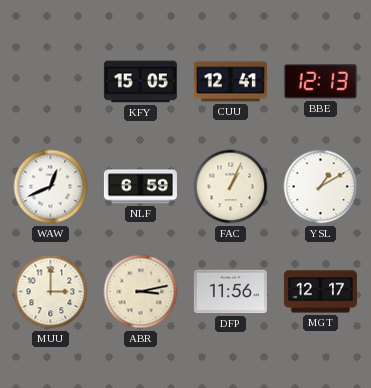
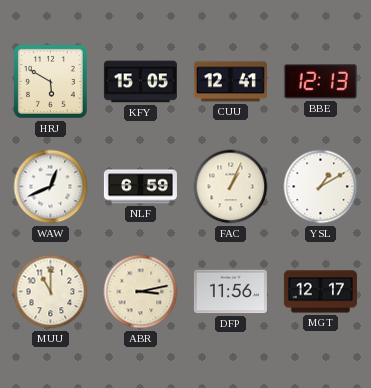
HRJ: none -> 5:50 (50, 81)
MUU: 3:00 -> 11:00 (51, 292)
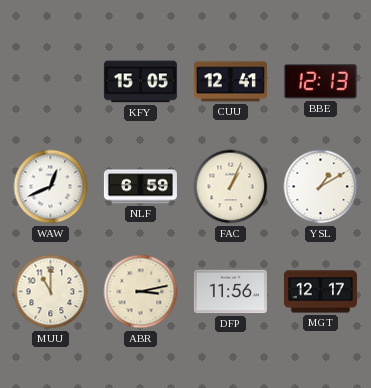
HRJ: 5:50 -> none (50, 81)
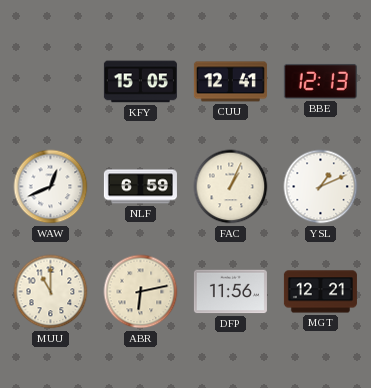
YSL: 1:10 -> 1:11 (321, 187)
ABR: 3:13 -> 6:13 (141, 292)
MGT: 12:17 -> 12:21 (320, 292)
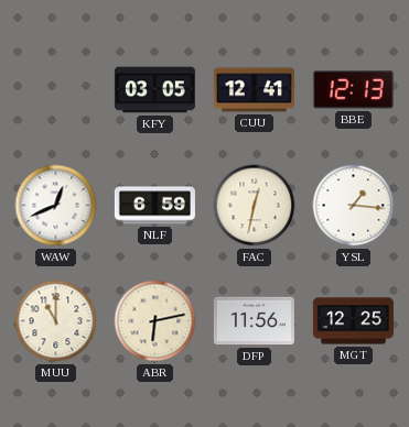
KFY: 15:05 -> 03:05 (154, 90)
FAC: 1:04 -> 12:32 (255, 206)
YSL: 1:11 -> 1:16 (354, 206)
MGT: 12:21 -> 12:25 (353, 321)
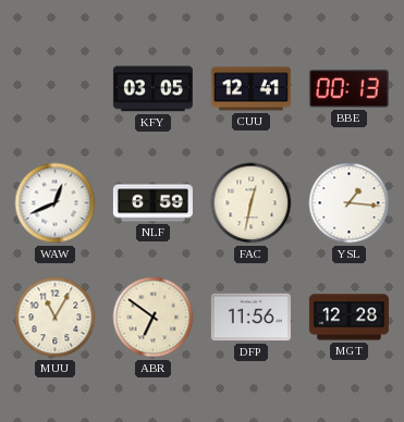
BBE: 12:13 -> 00:13 (348, 88)
MUU: 11:00 -> 11:05 (56, 318)
ABR: 6:13 -> 6:51 (154, 318)
MGT: 12:25 -> 12:28 (348, 318)
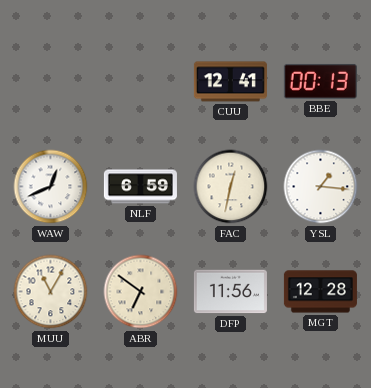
KFY: 03:05 -> none (152, 89)
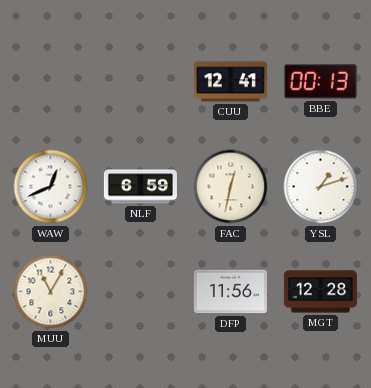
YSL: 1:16 -> 1:12 (321, 187)
ABR: 6:51 -> none (141, 292)
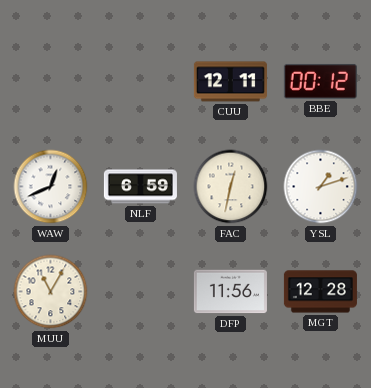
CUU: 12:41 -> 12:11 (230, 82)
BBE: 00:13 -> 00:12 (320, 81)
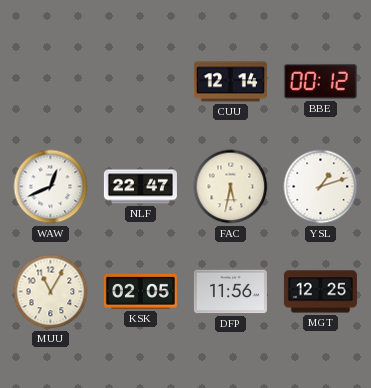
CUU: 12:11 -> 12:14 (230, 82)
NLF: 6:59 -> 22:47 (140, 187)
FAC: 12:32 -> 5:32 (231, 187)
KSK: none -> 02:05 (140, 291)
MGT: 12:28 -> 12:25 (320, 292)
